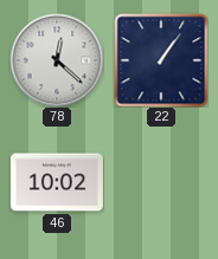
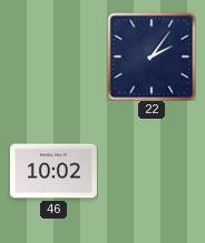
78: 12:22 -> none (57, 60)
22: 1:06 -> 2:06 (152, 57)
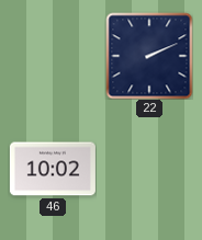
22: 2:06 -> 2:11 (149, 56)
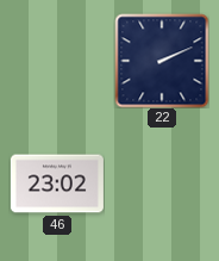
46: 10:02 -> 23:02 (57, 184)
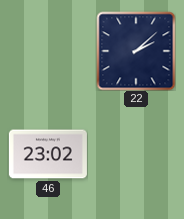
22: 2:11 -> 2:08 (136, 51)
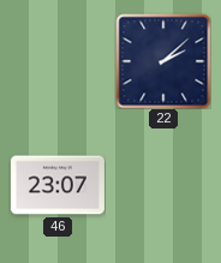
46: 23:02 -> 23:07 (58, 185)
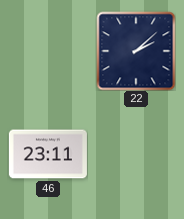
46: 23:07 -> 23:11 (48, 154)
